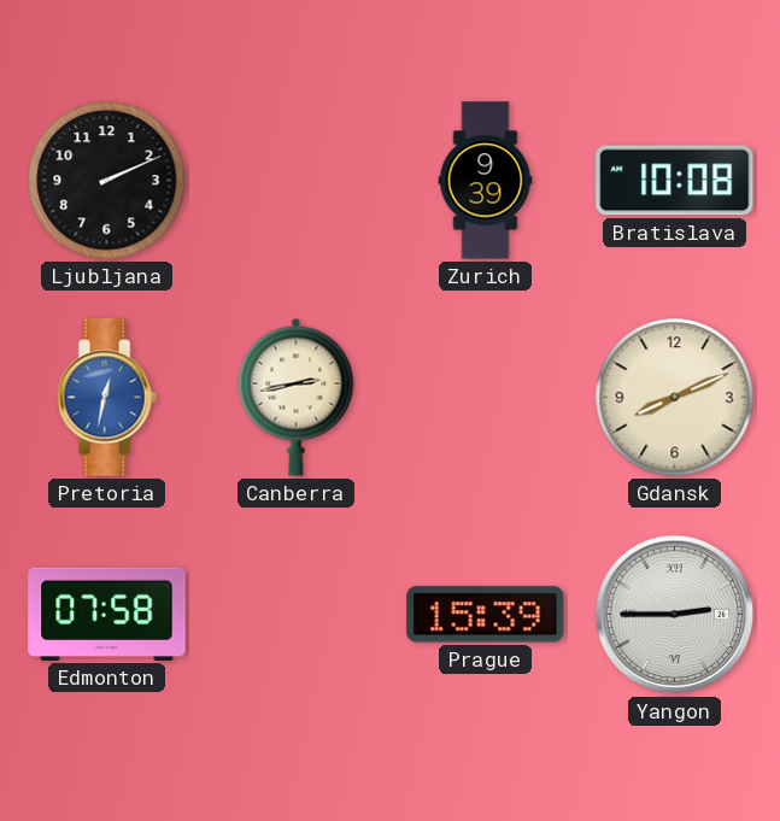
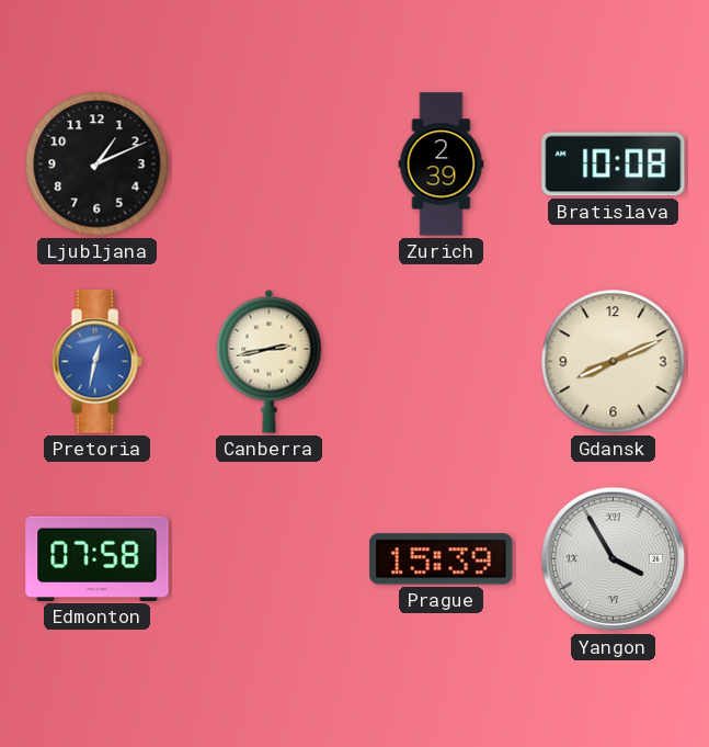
Ljubljana: 2:11 -> 1:11 (98, 165)
Zurich: 9:39 -> 2:39 (442, 165)
Yangon: 2:45 -> 3:55 (614, 559)
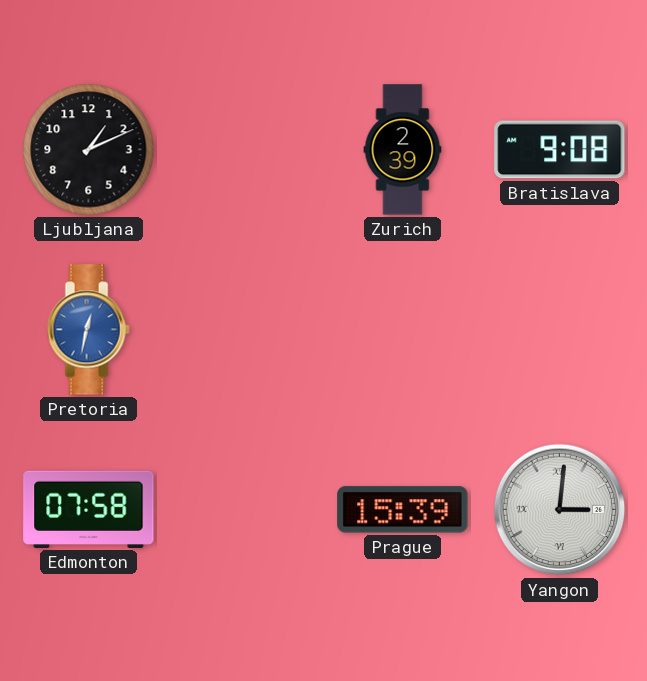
Bratislava: 10:08 -> 9:08 (560, 150)
Canberra: 2:43 -> none (270, 361)
Gdansk: 8:11 -> none (614, 362)
Yangon: 3:55 -> 3:01 (560, 510)
